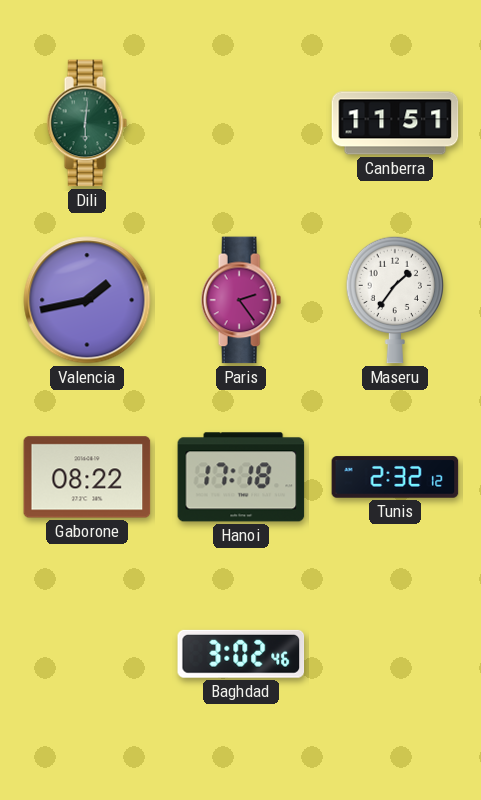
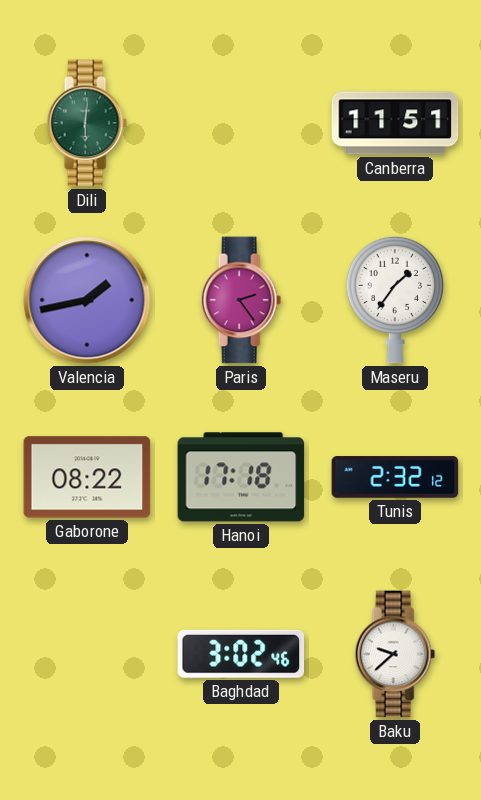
Baku: none -> 9:38 (395, 654)
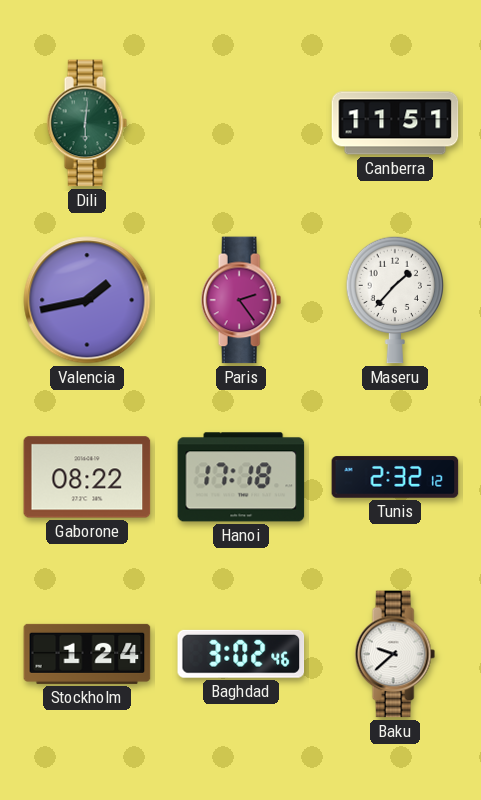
Maseru: 1:36 -> 1:37 (394, 300)
Stockholm: none -> 1:24 (87, 654)
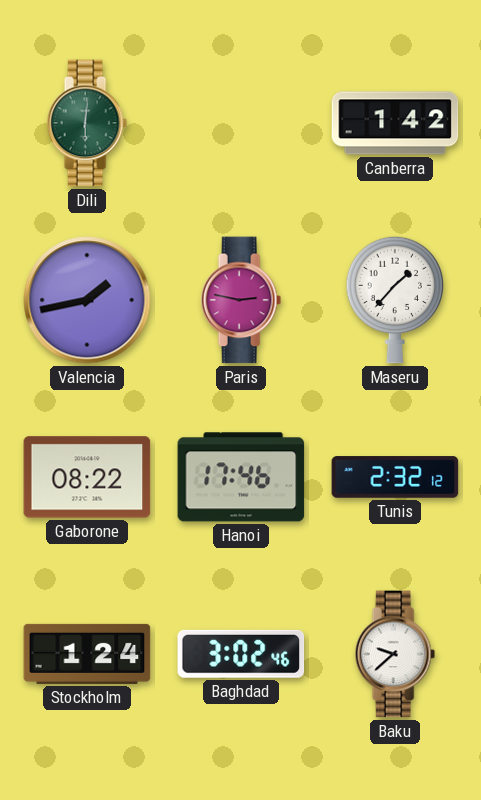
Canberra: 11:51 -> 1:42 (395, 123)
Paris: 2:24 -> 2:47 (241, 300)
Hanoi: 17:18 -> 17:46 (241, 477)
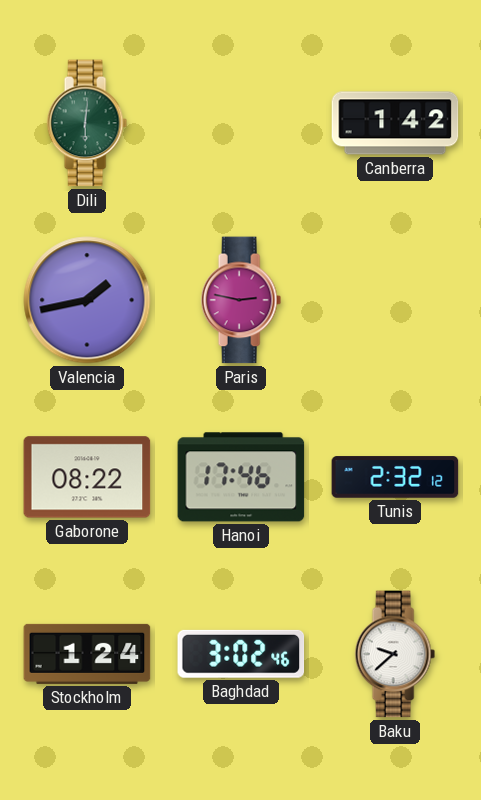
Maseru: 1:37 -> none (394, 300)
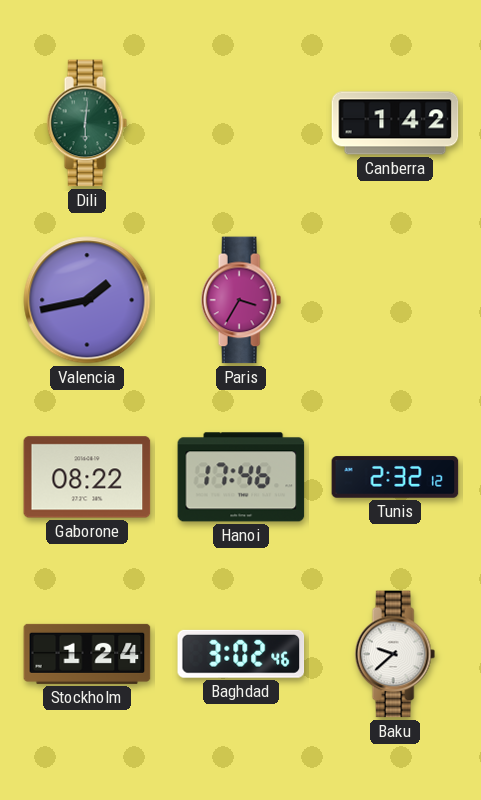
Paris: 2:47 -> 3:35 (241, 300)
